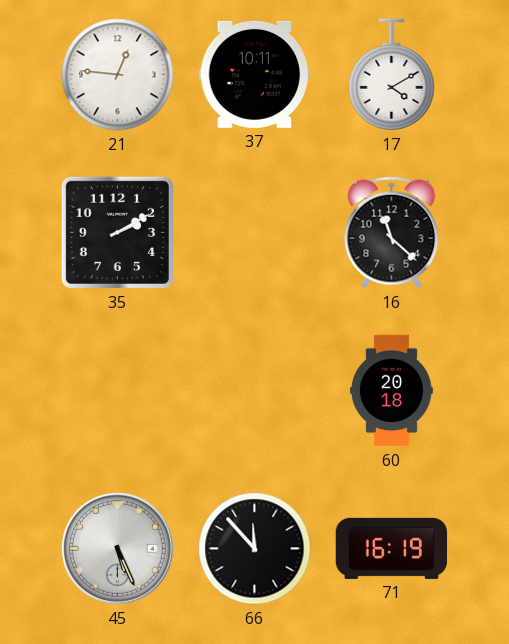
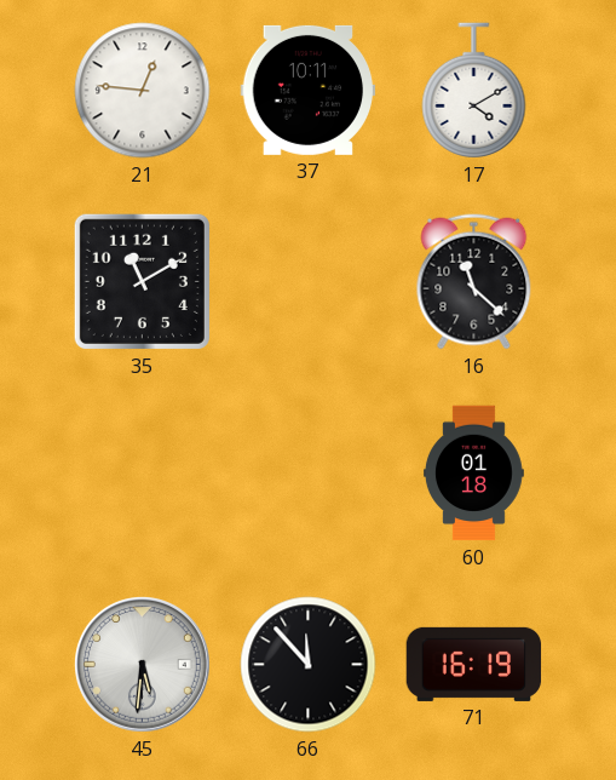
35: 2:10 -> 11:10 (142, 281)
60: 20:18 -> 01:18 (474, 474)
45: 5:26 -> 5:31 (143, 665)
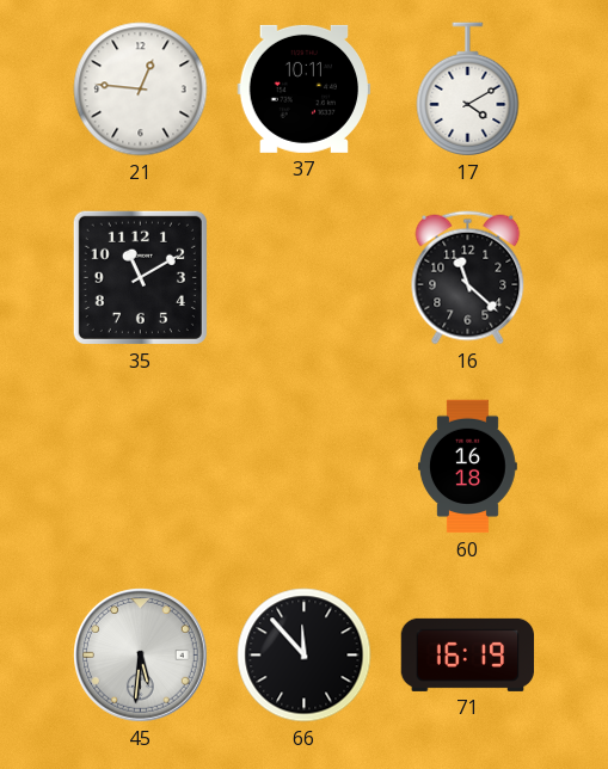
60: 01:18 -> 16:18 (468, 467)
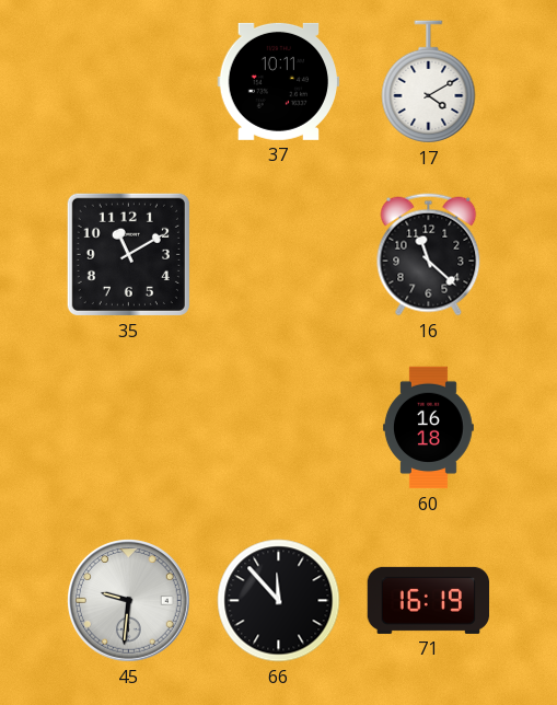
21: 12:46 -> none (141, 90)
45: 5:31 -> 9:31 (129, 601)
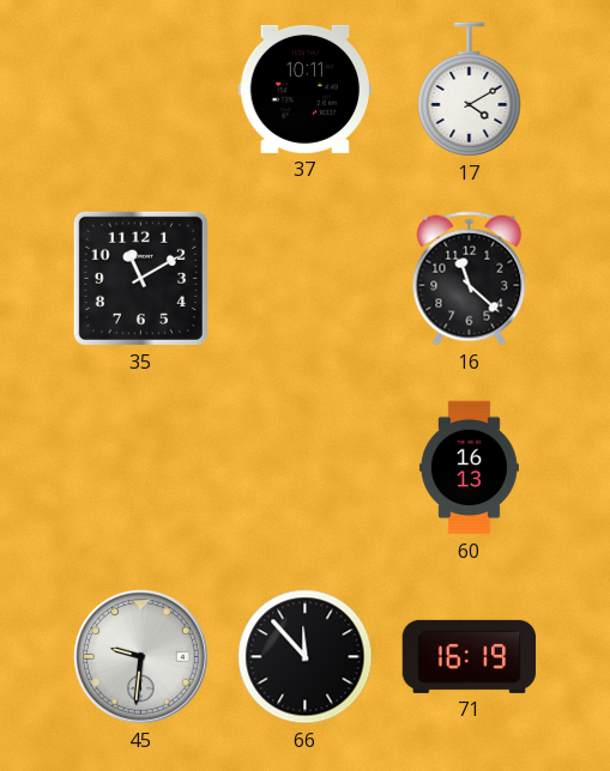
60: 16:18 -> 16:13 (470, 468)
